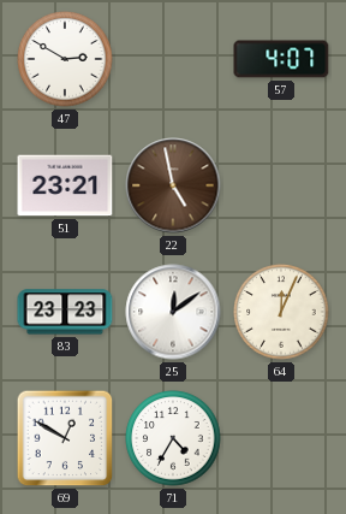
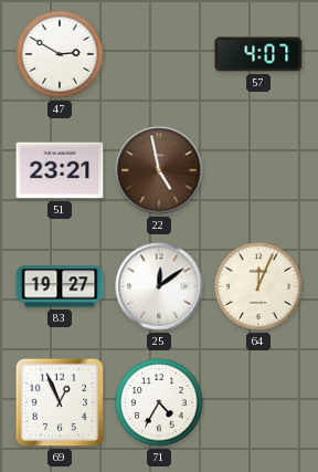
83: 23:23 -> 19:27 (60, 286)
69: 12:50 -> 12:56 (60, 402)
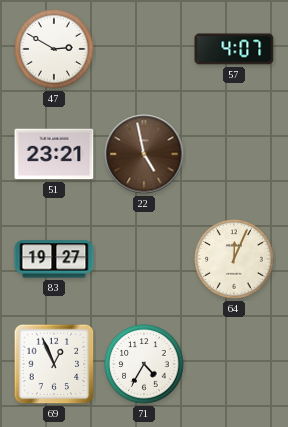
25: 12:09 -> none (159, 286)
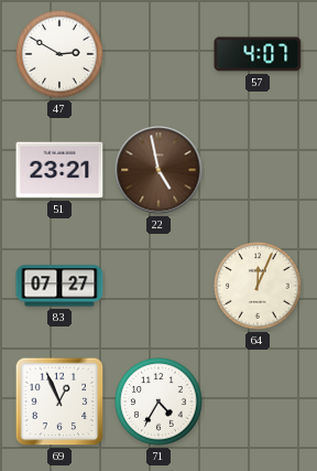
83: 19:27 -> 07:27 (59, 286)
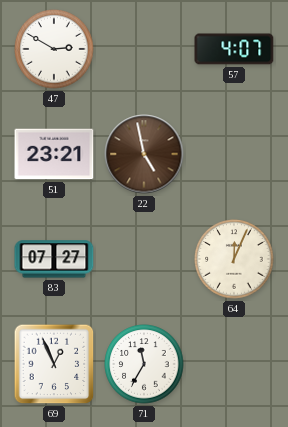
71: 4:35 -> 11:35 (144, 364)
